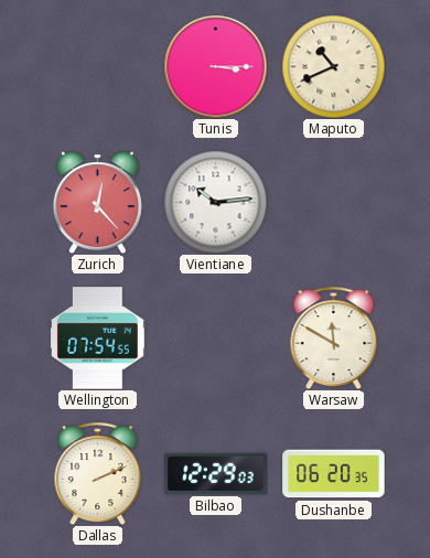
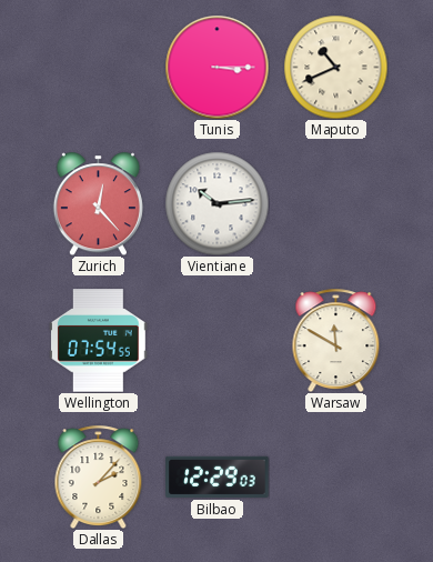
Dallas: 2:11 -> 2:07 (99, 476)
Dushanbe: 06:20 -> none (334, 474)
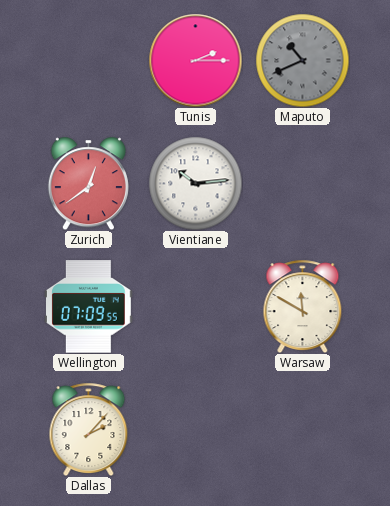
Tunis: 3:15 -> 2:15 (195, 60)
Maputo dial: cream -> grey (302, 60)
Zurich: 12:23 -> 12:39 (88, 183)
Wellington: 07:54 -> 07:09 (89, 307)
Bilbao: 12:29 -> none (218, 476)
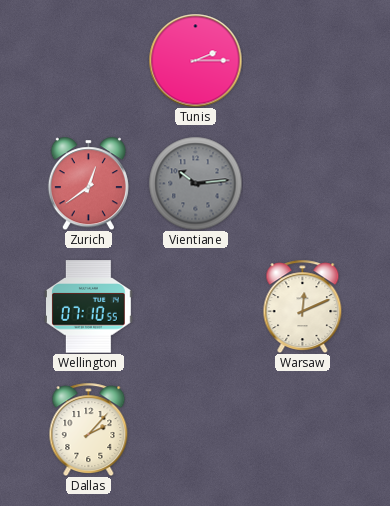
Maputo: 10:41 -> none (302, 60)
Vientiane dial: white -> grey (195, 183)
Wellington: 07:09 -> 07:10 (89, 307)
Warsaw: 11:50 -> 12:11 (303, 306)
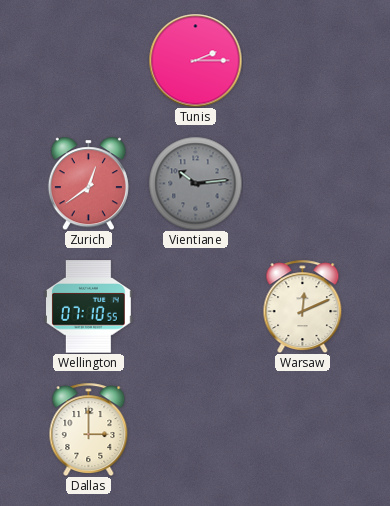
Dallas: 2:07 -> 3:00 (89, 429)
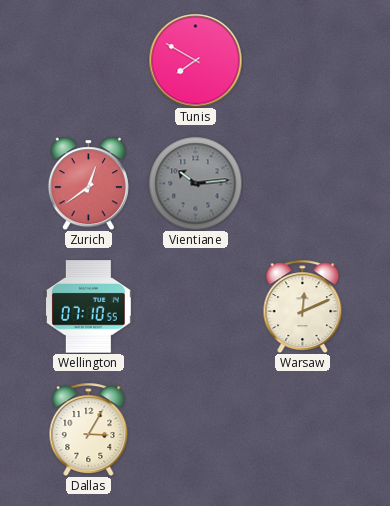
Tunis: 2:15 -> 7:50 (195, 60)
Dallas: 3:00 -> 3:05 (89, 429)
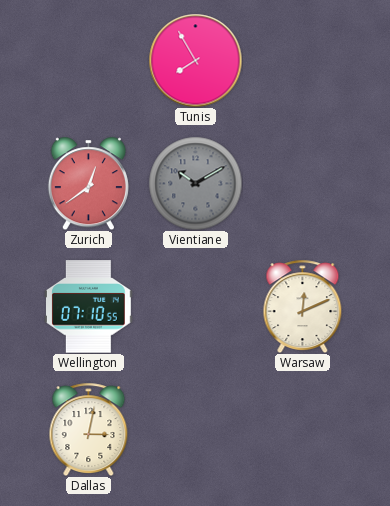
Tunis: 7:50 -> 7:55 (195, 60)
Vientiane: 10:14 -> 10:10 (195, 183)
Dallas: 3:05 -> 3:02 (89, 429)
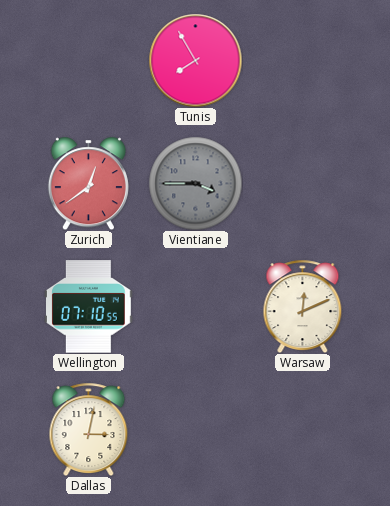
Vientiane: 10:10 -> 3:45 (195, 183)
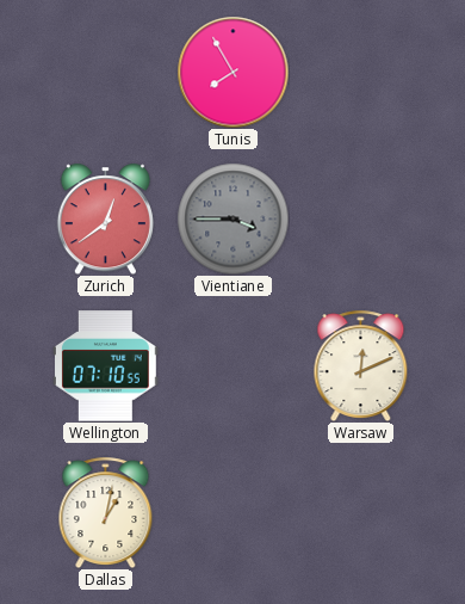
Dallas: 3:02 -> 1:02 (106, 512)
